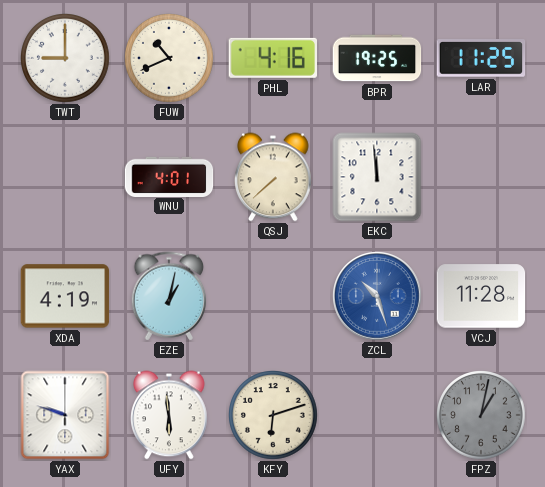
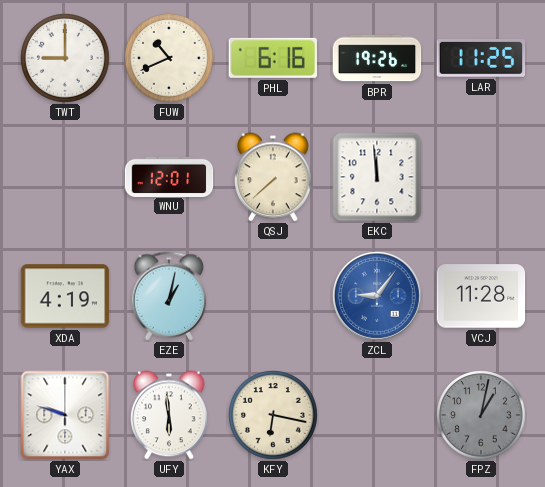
PHL: 4:16 -> 6:16 (272, 58)
BPR: 19:25 -> 19:26 (377, 58)
WNU: 4:01 -> 12:01 (169, 176)
ZCL: 10:27 -> 9:06 (378, 297)
KFY: 6:12 -> 6:17 (274, 416)
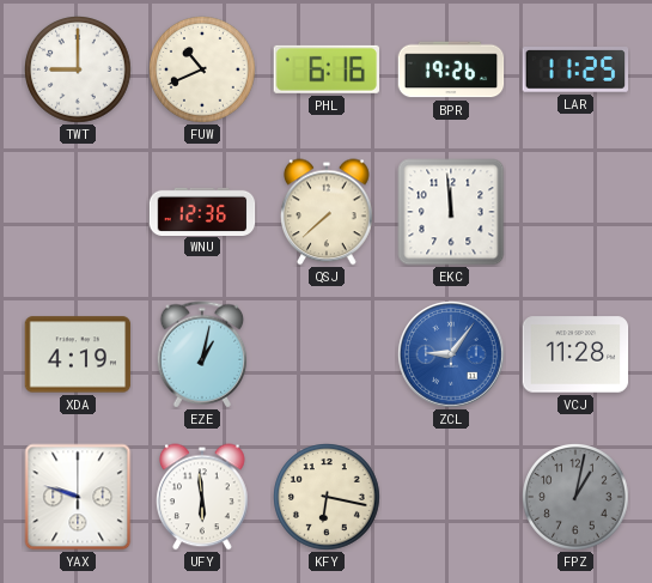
WNU: 12:01 -> 12:36 (202, 211)
